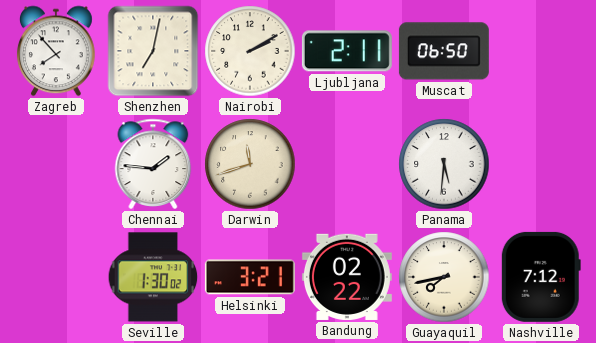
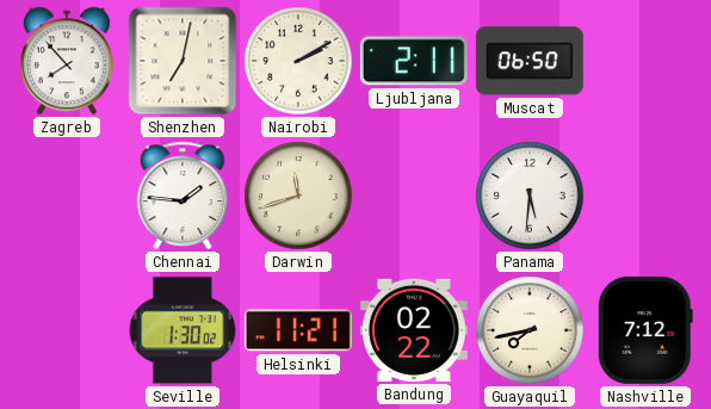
Helsinki: 3:21 -> 11:21 (298, 330)
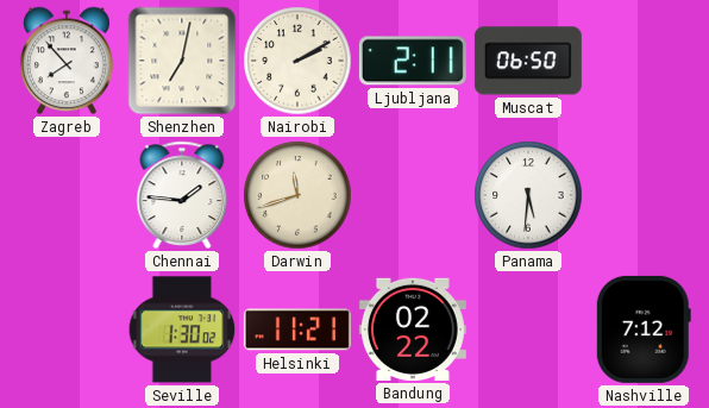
Guayaquil: 7:43 -> none (530, 330)
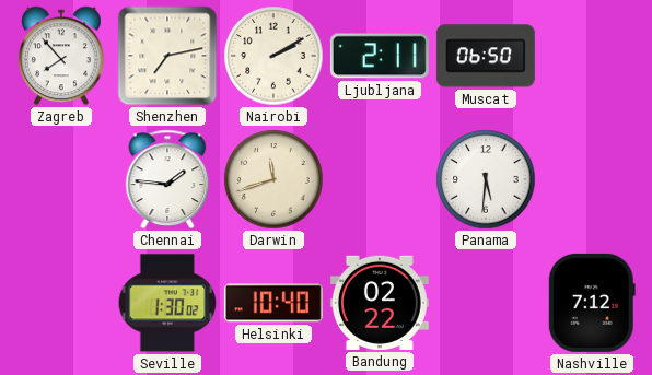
Shenzhen: 7:02 -> 7:13 (167, 56)
Helsinki: 11:21 -> 10:40 (273, 303)
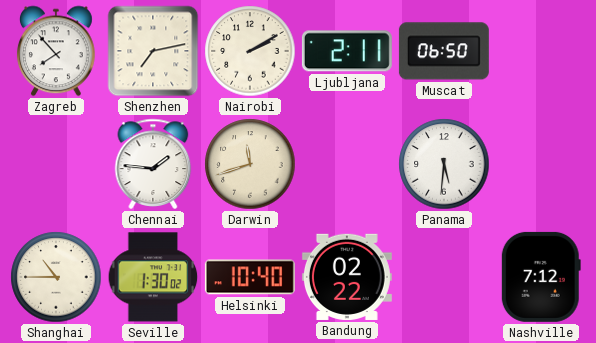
Shanghai: none -> 10:45 (56, 277)
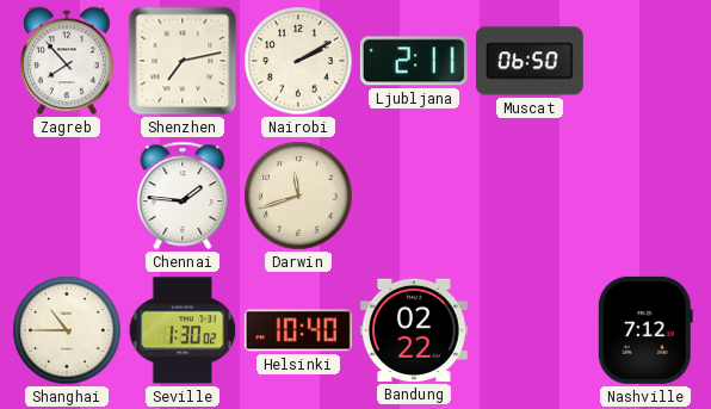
Panama: 5:31 -> none (444, 164)
